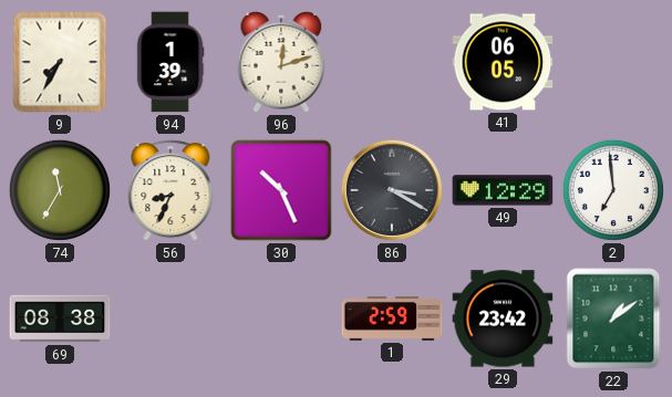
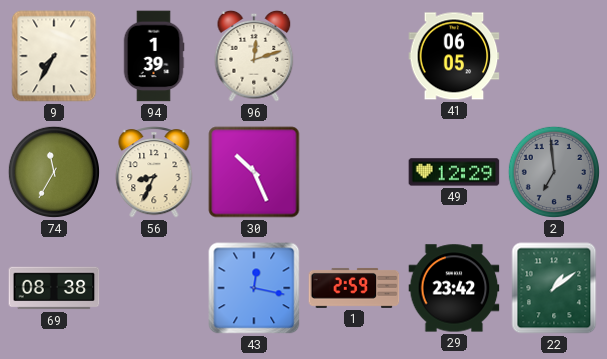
86: 3:20 -> none (392, 190)
2 dial: white -> grey (554, 172)
43: none -> 12:17 (254, 288)
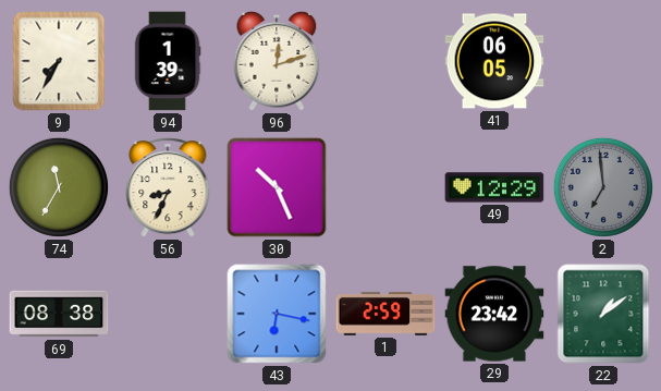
43: 12:17 -> 6:17 (277, 314)
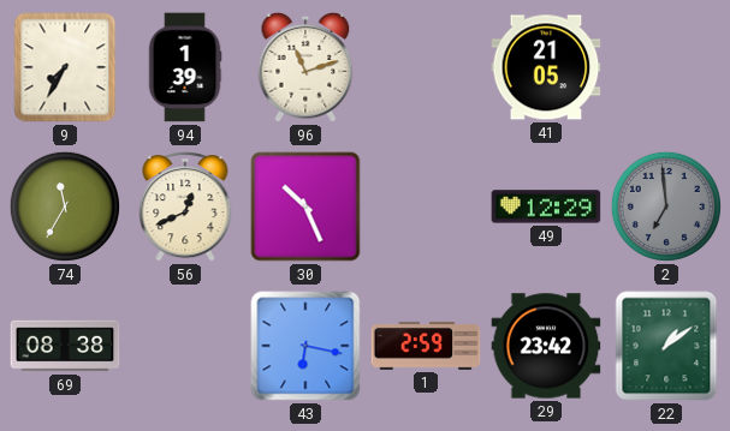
96: 12:12 -> 11:12 (305, 67)
41: 06:05 -> 21:05 (546, 67)
56: 8:34 -> 12:41 (185, 206)
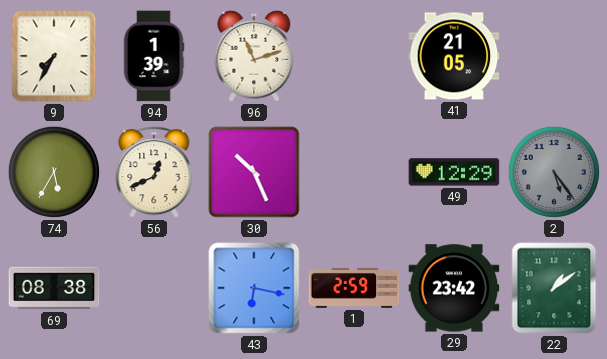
74: 11:35 -> 5:35 (54, 172)
2: 6:59 -> 5:24 (554, 172)
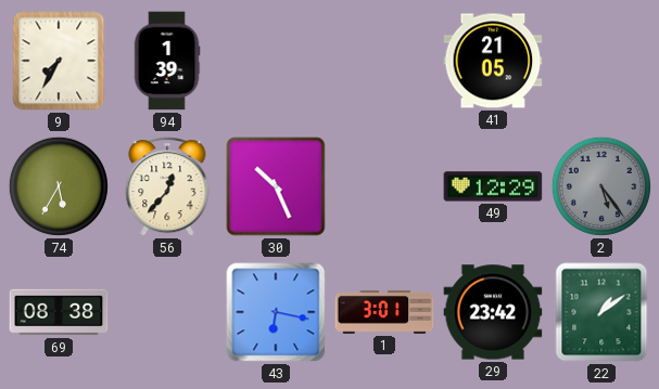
96: 11:12 -> none (254, 56)
56: 12:41 -> 12:37 (167, 186)
1: 2:59 -> 3:01 (384, 312)
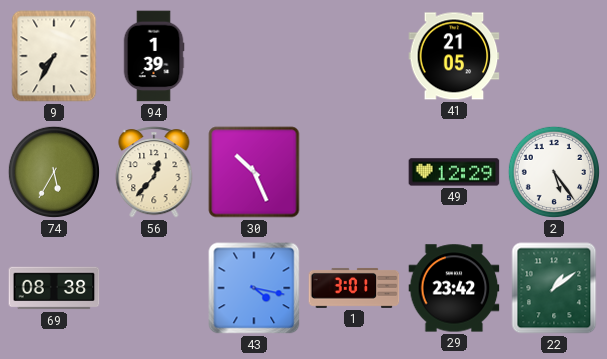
2 dial: grey -> white (554, 172)
43: 6:17 -> 4:17 (254, 288)
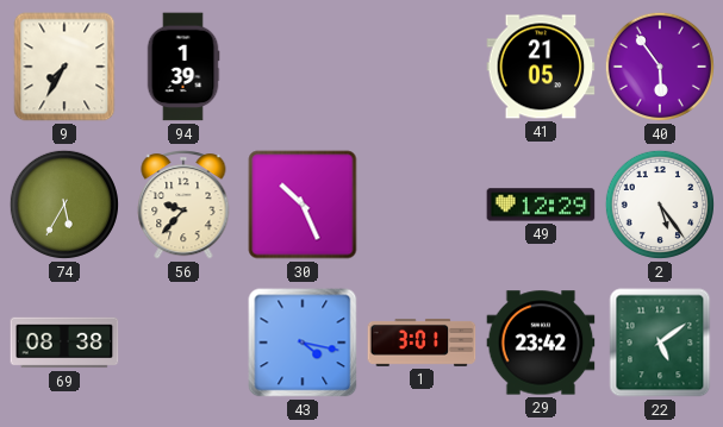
40: none -> 5:54 (660, 67)
56: 12:37 -> 9:37 (183, 205)
22: 1:09 -> 5:09 (660, 343)
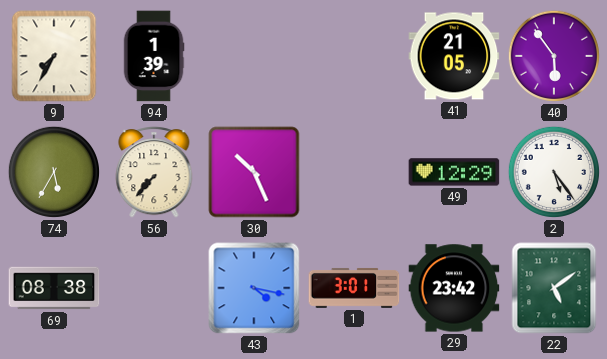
56: 9:37 -> 7:37 (154, 172)
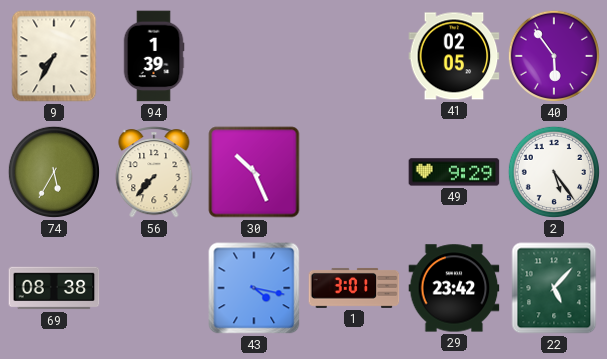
41: 21:05 -> 02:05 (454, 56)
49: 12:29 -> 9:29 (454, 172)
22: 5:09 -> 5:07 (554, 288)
